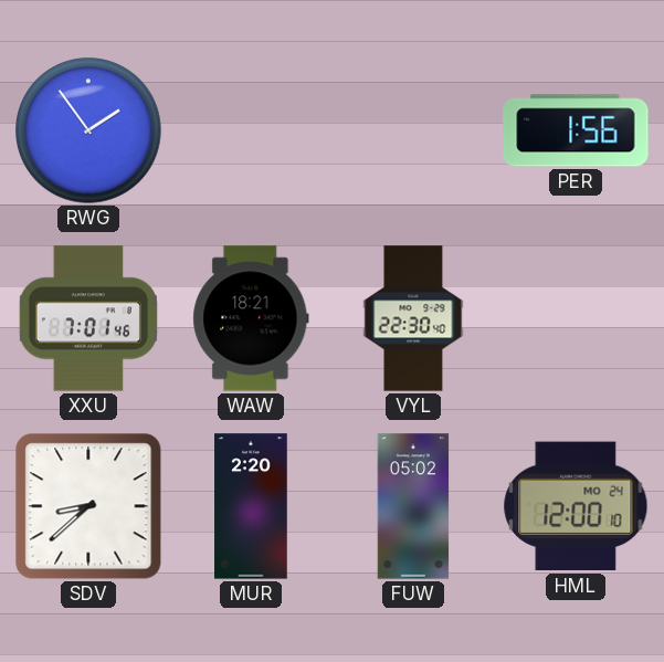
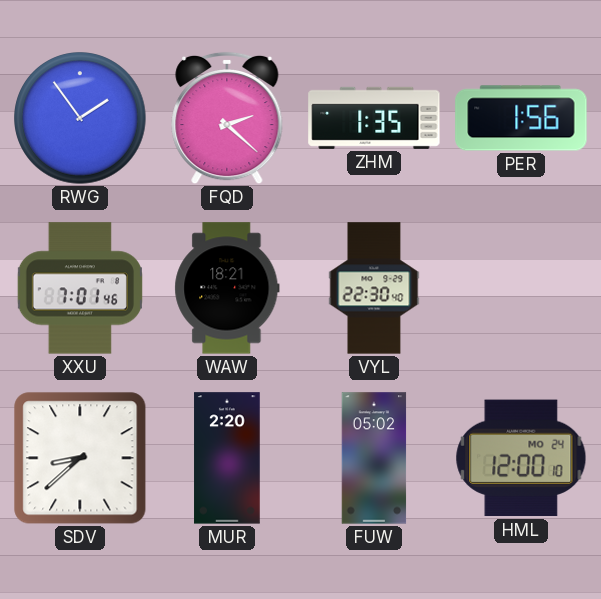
FQD: none -> 2:22 (227, 118)
ZHM: none -> 1:35 (374, 118)
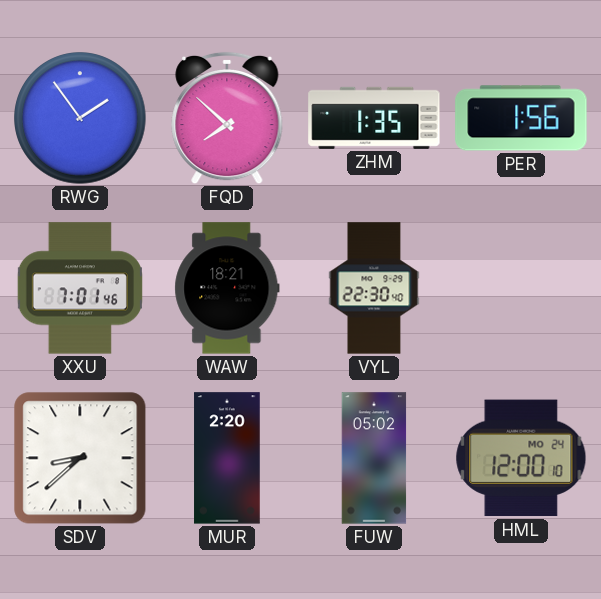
FQD: 2:22 -> 7:52 (227, 118)
